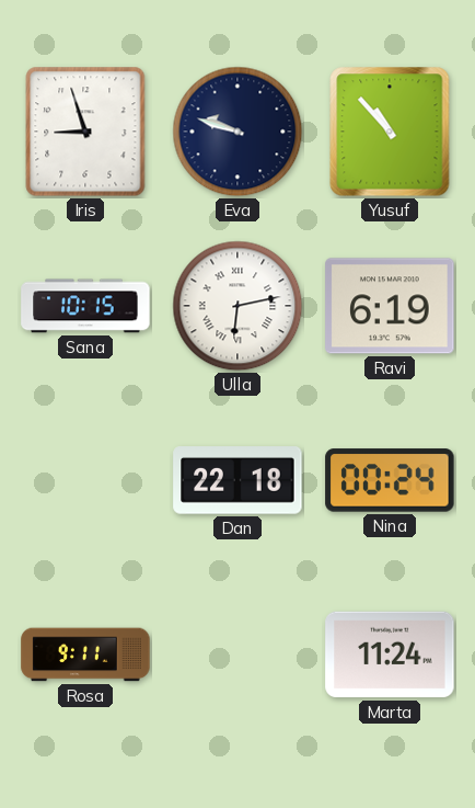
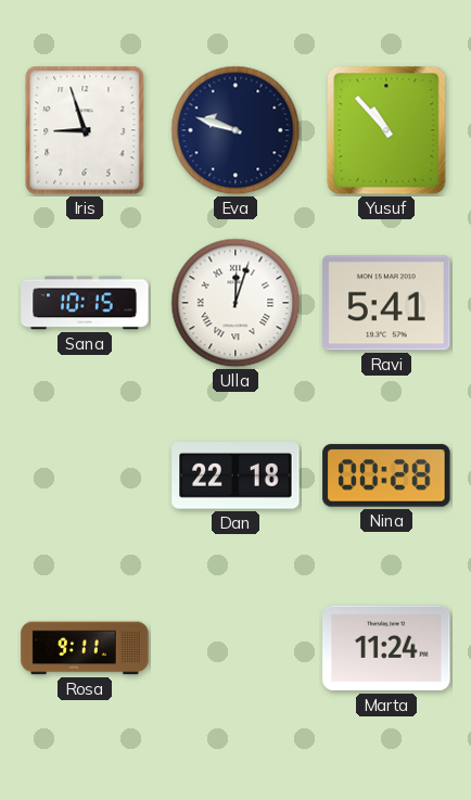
Ulla: 6:13 -> 12:03 (235, 303)
Ravi: 6:19 -> 5:41 (386, 303)
Nina: 00:24 -> 00:28 (386, 475)
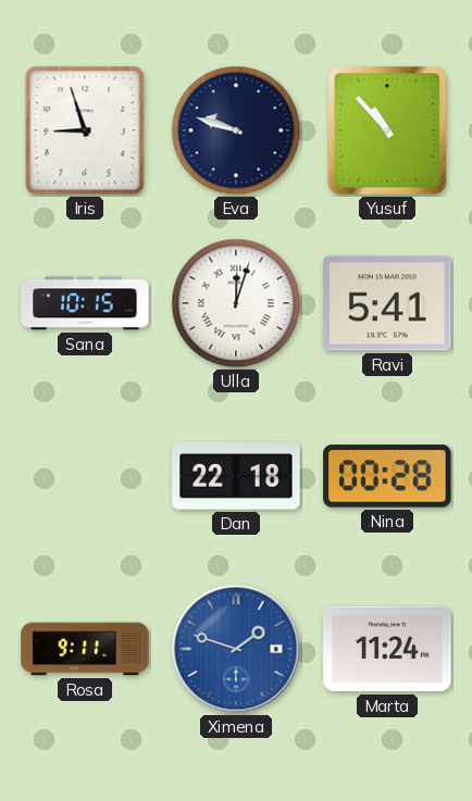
Ximena: none -> 1:48 (236, 649)
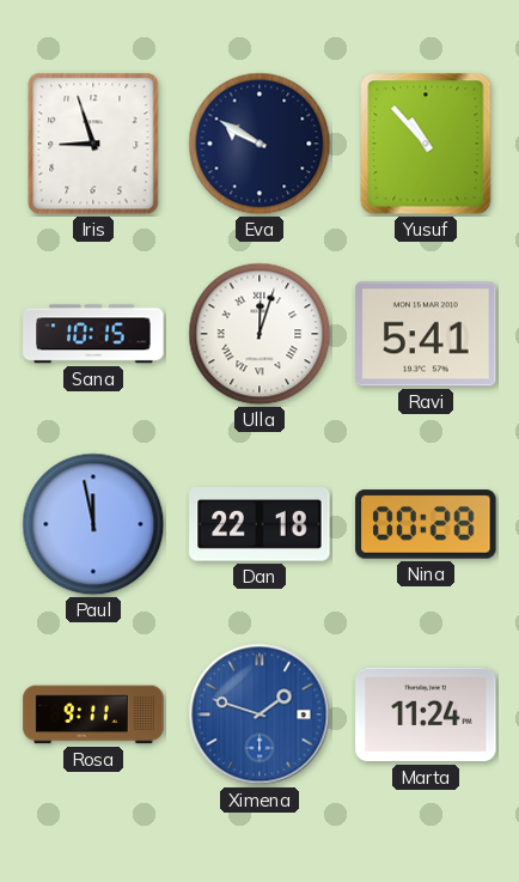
Eva: 9:48 -> 9:50 (259, 144)
Paul: none -> 11:58 (93, 524)
